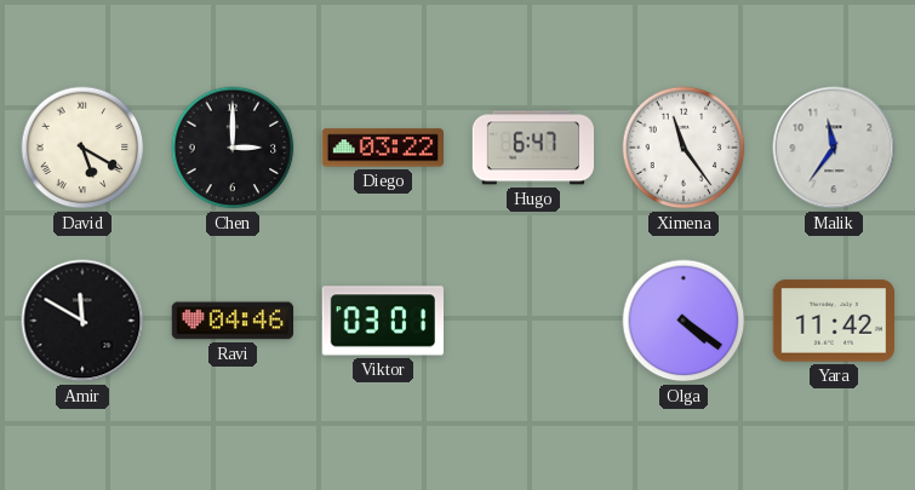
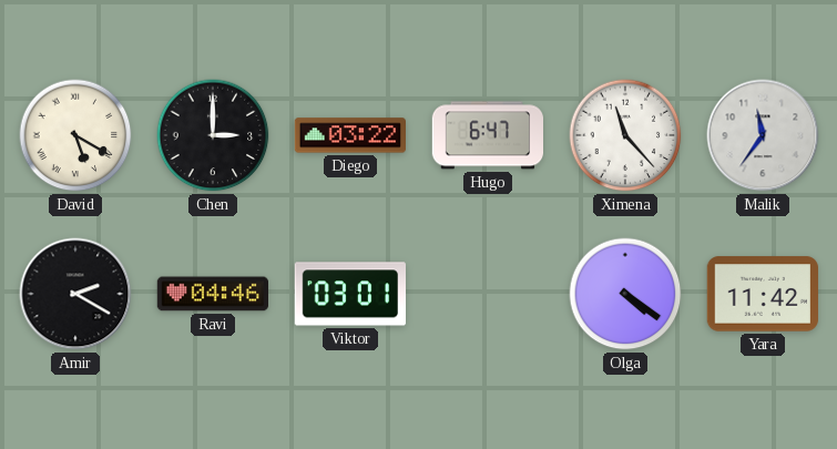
Ximena: 11:24 -> 11:23 (625, 135)
Amir: 11:50 -> 2:20 (75, 294)
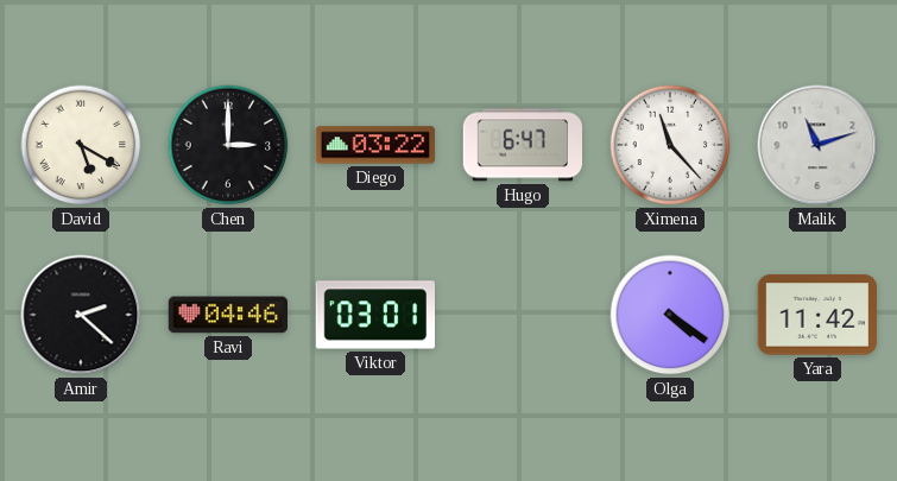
Malik: 11:36 -> 11:12 (817, 145)
Amir: 2:20 -> 2:22 (81, 315)
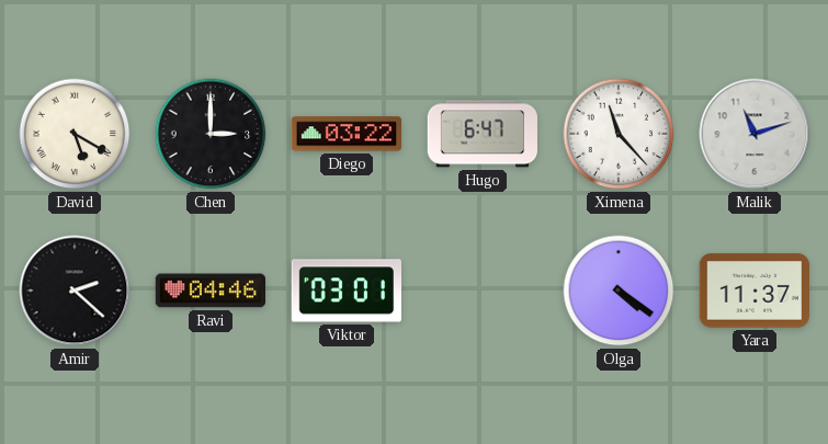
Yara: 11:42 -> 11:37 (753, 291)
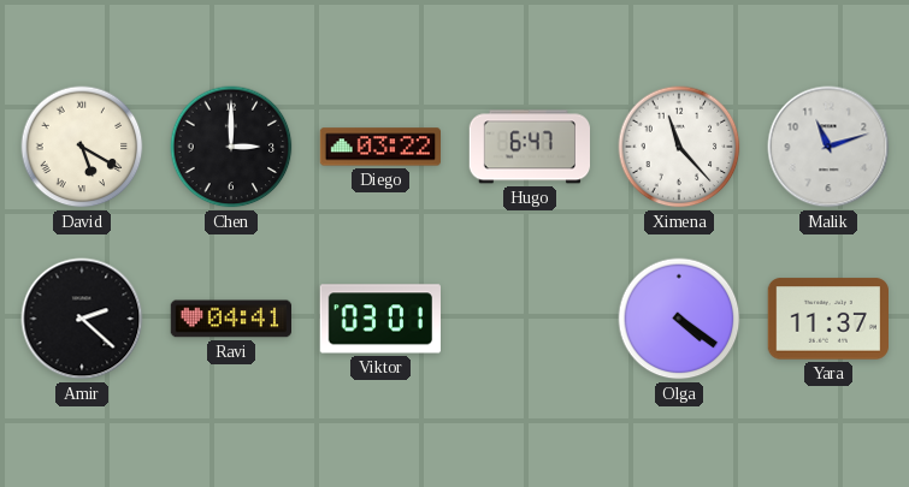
Ravi: 04:46 -> 04:41 (230, 319)
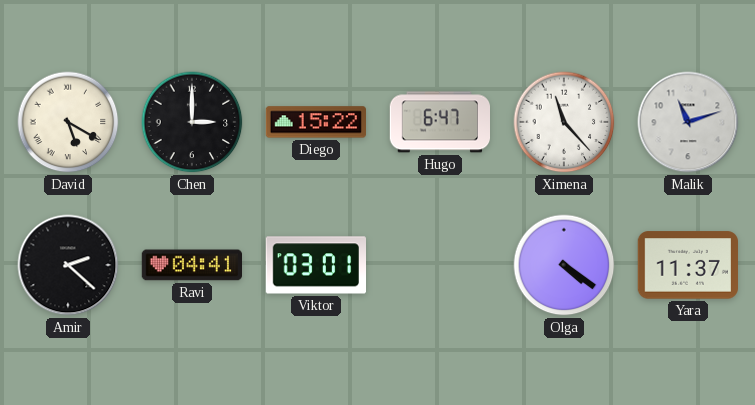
Diego: 03:22 -> 15:22 (315, 122)
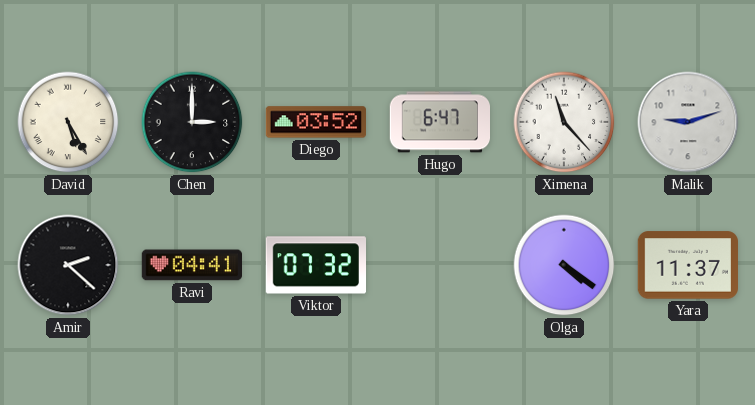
David: 5:20 -> 5:25 (68, 122)
Diego: 15:22 -> 03:52 (315, 122)
Malik: 11:12 -> 9:12 (688, 122)
Viktor: 03:01 -> 07:32 (315, 265)
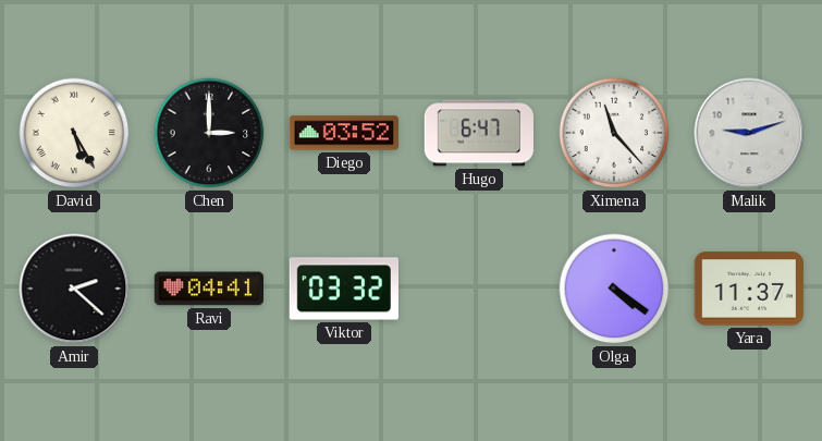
Viktor: 07:32 -> 03:32 (343, 289)
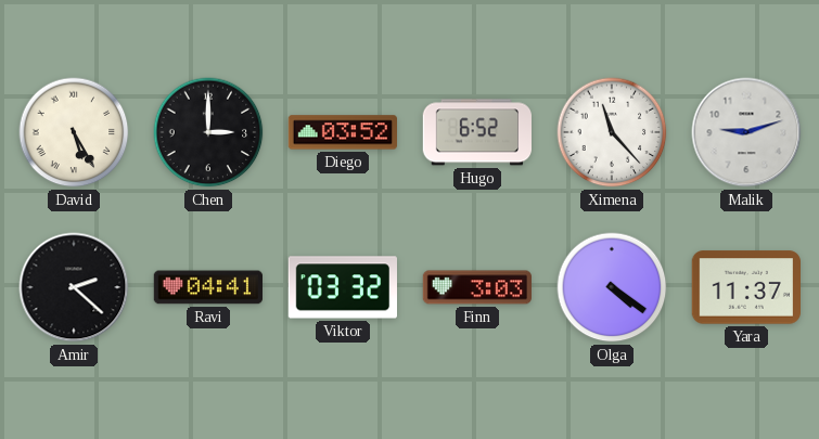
Hugo: 6:47 -> 6:52 (476, 132)
Finn: none -> 3:03 (476, 287)
